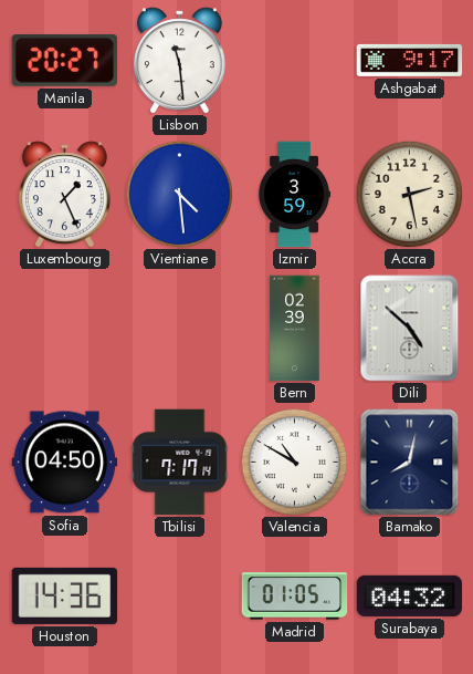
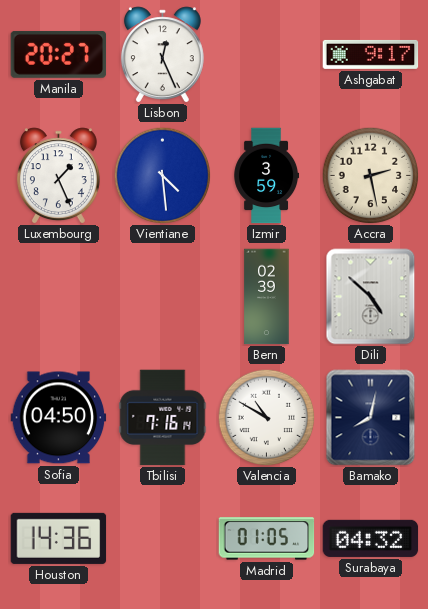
Lisbon: 11:29 -> 12:26 (162, 55)
Tbilisi: 7:17 -> 7:16 (163, 418)
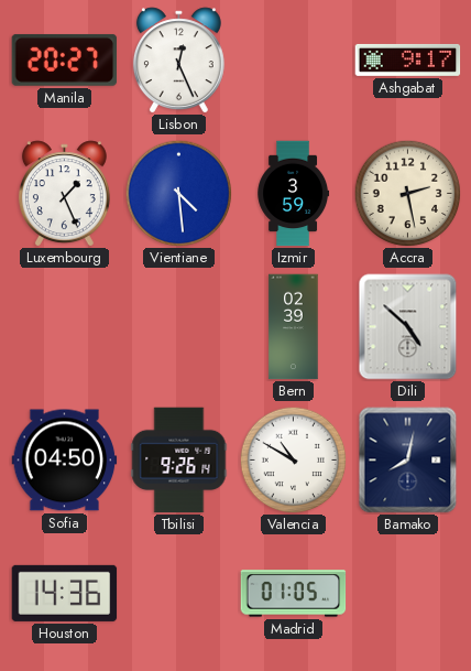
Tbilisi: 7:16 -> 9:26 (179, 461)
Surabaya: 04:32 -> none (371, 538)
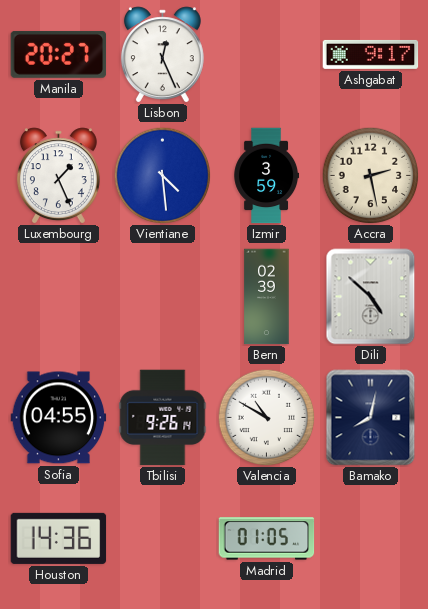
Sofia: 04:50 -> 04:55 (59, 418)
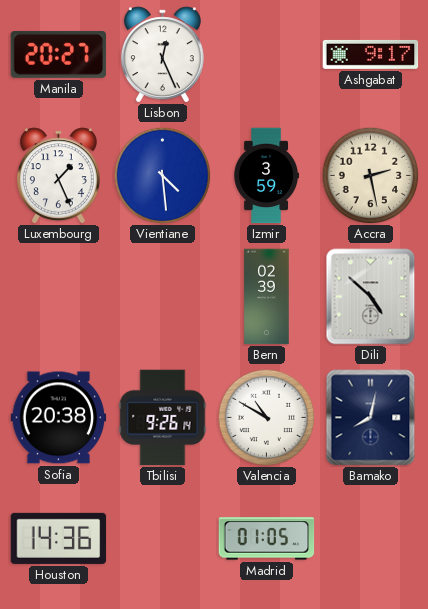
Sofia: 04:55 -> 20:38 (59, 418)
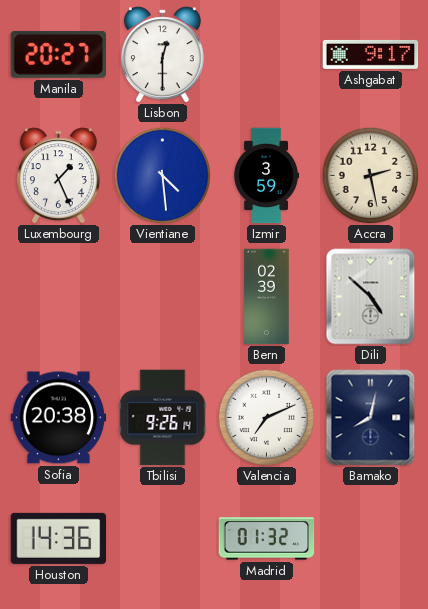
Lisbon: 12:26 -> 12:30 (162, 55)
Valencia: 10:50 -> 7:11 (266, 417)
Madrid: 01:05 -> 01:32 (267, 539)
